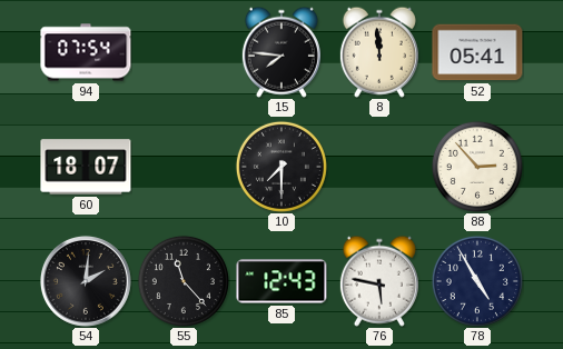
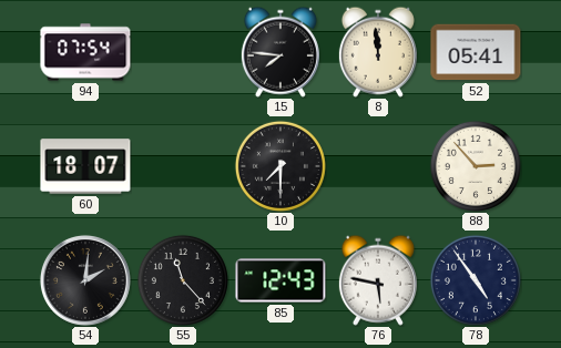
78: 4:55 -> 4:54 (476, 280)
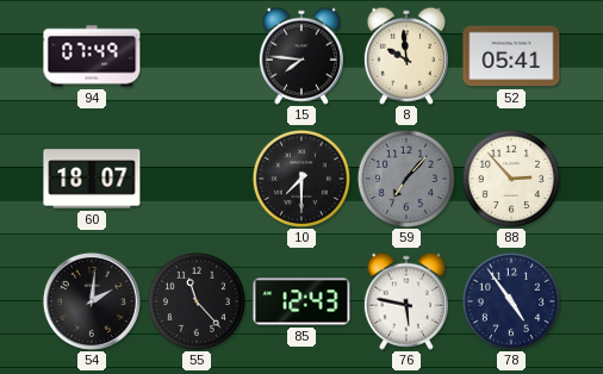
94: 07:54 -> 07:49 (92, 56)
8: 11:59 -> 9:59 (406, 56)
59: none -> 7:07 (406, 179)
